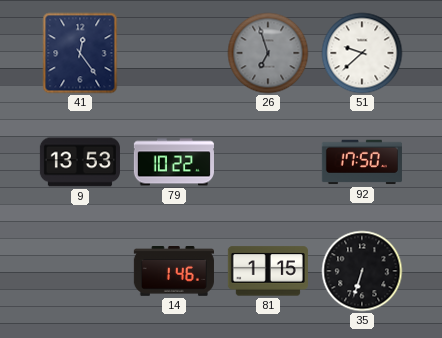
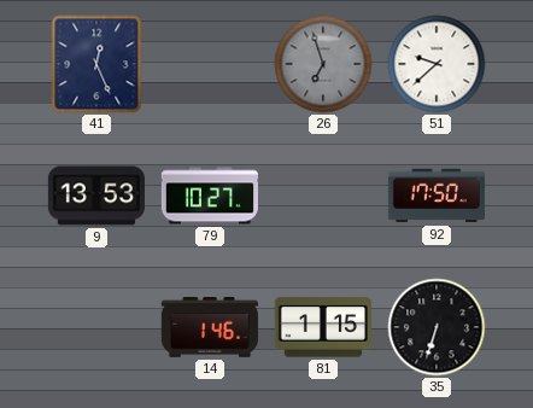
41: 12:24 -> 12:26 (96, 64)
79: 10:22 -> 10:27 (210, 196)
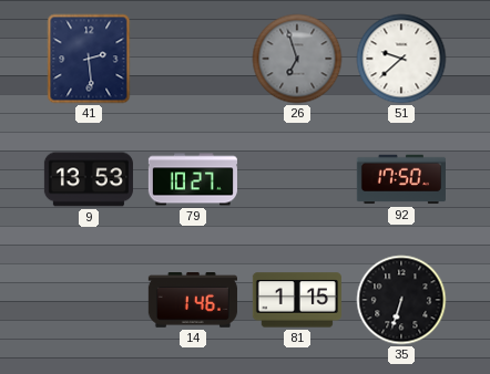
41: 12:26 -> 2:29 (89, 59)
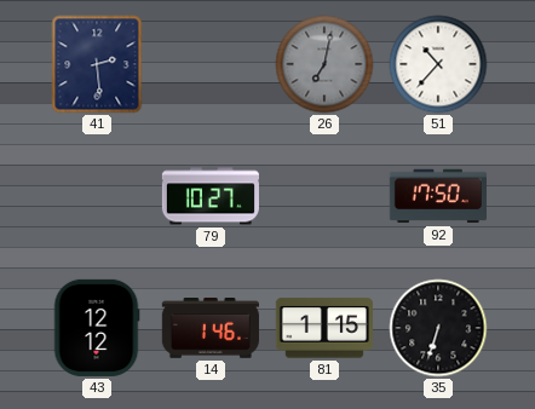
26: 6:57 -> 7:02 (324, 64)
51: 9:38 -> 10:37 (438, 64)
9: 13:53 -> none (89, 179)
43: none -> 12:12 (97, 328)
